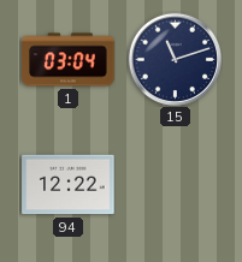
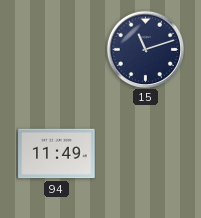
1: 03:04 -> none (69, 60)
94: 12:22 -> 11:49 (57, 154)
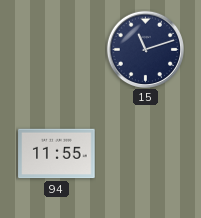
94: 11:49 -> 11:55 (57, 154)
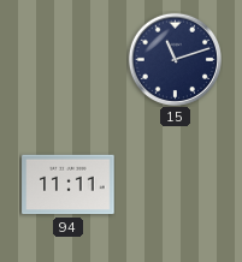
94: 11:55 -> 11:11 (69, 185)
